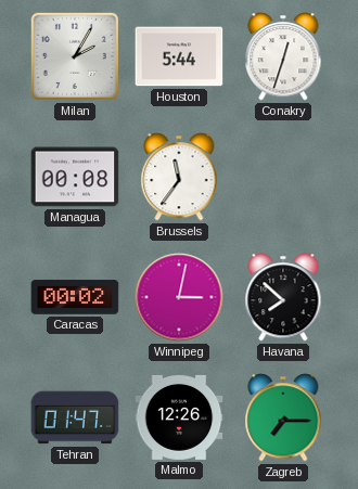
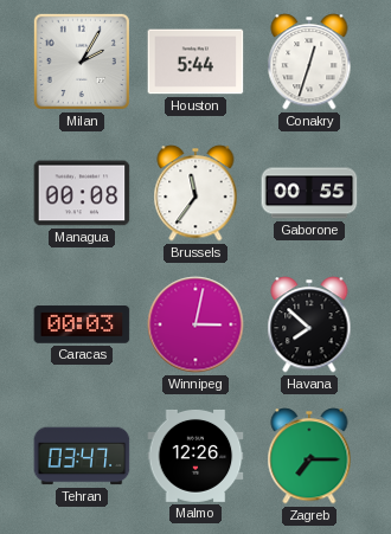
Gaborone: none -> 00:55 (309, 193)
Caracas: 00:02 -> 00:03 (82, 324)
Tehran: 01:47 -> 03:47 (82, 456)
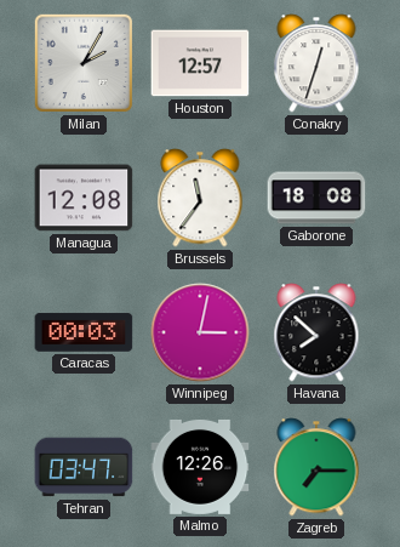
Houston: 5:44 -> 12:57 (200, 63)
Managua: 00:08 -> 12:08 (84, 198)
Gaborone: 00:55 -> 18:08 (316, 198)
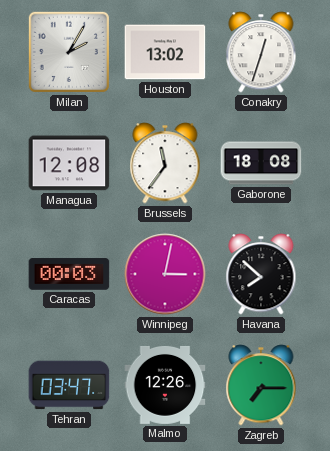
Houston: 12:57 -> 13:02 (165, 52)
